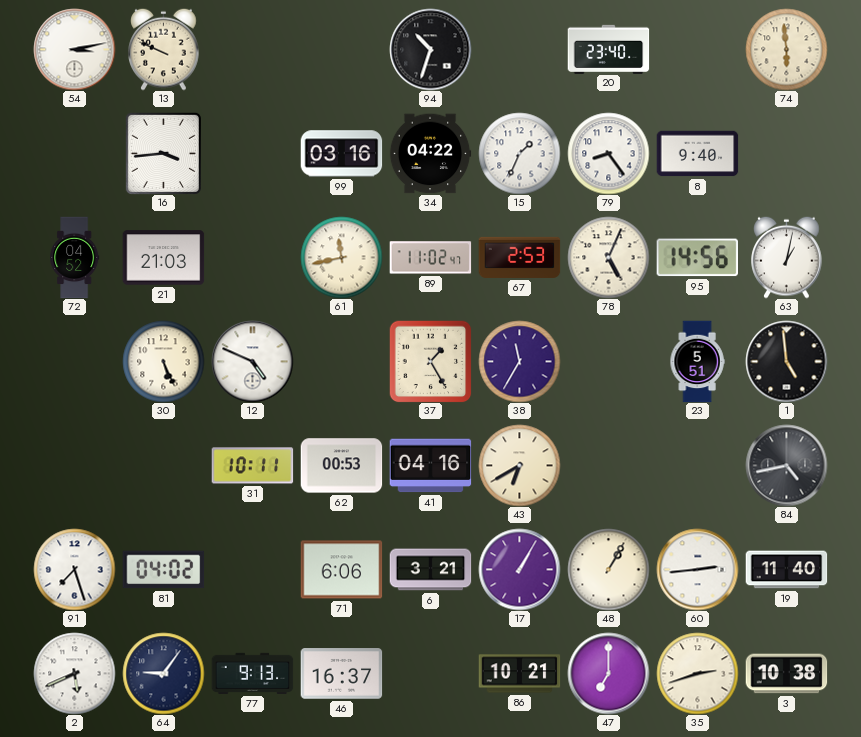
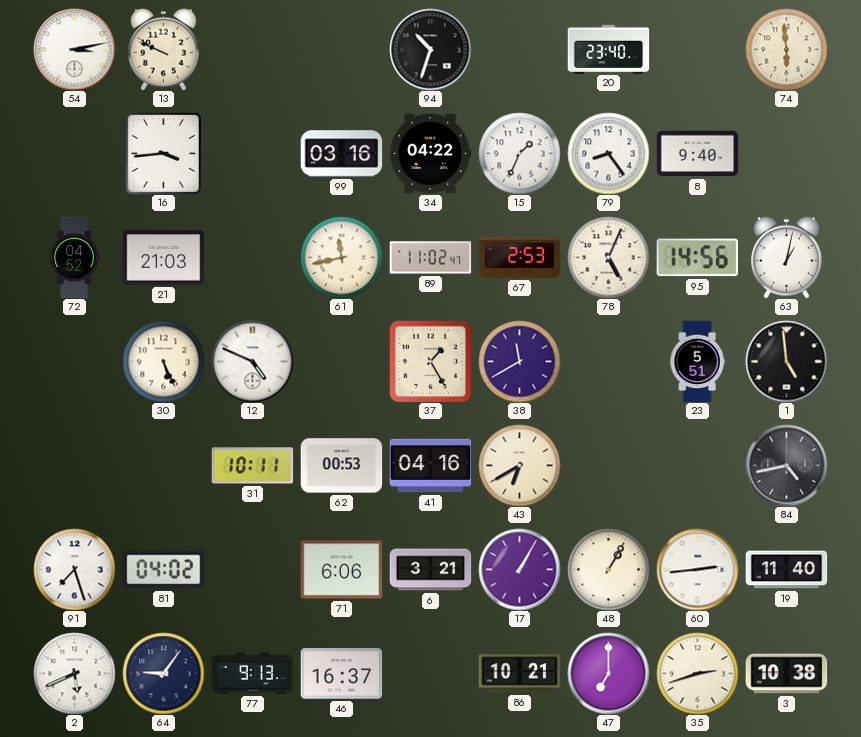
38: 11:35 -> 11:40 (519, 361)
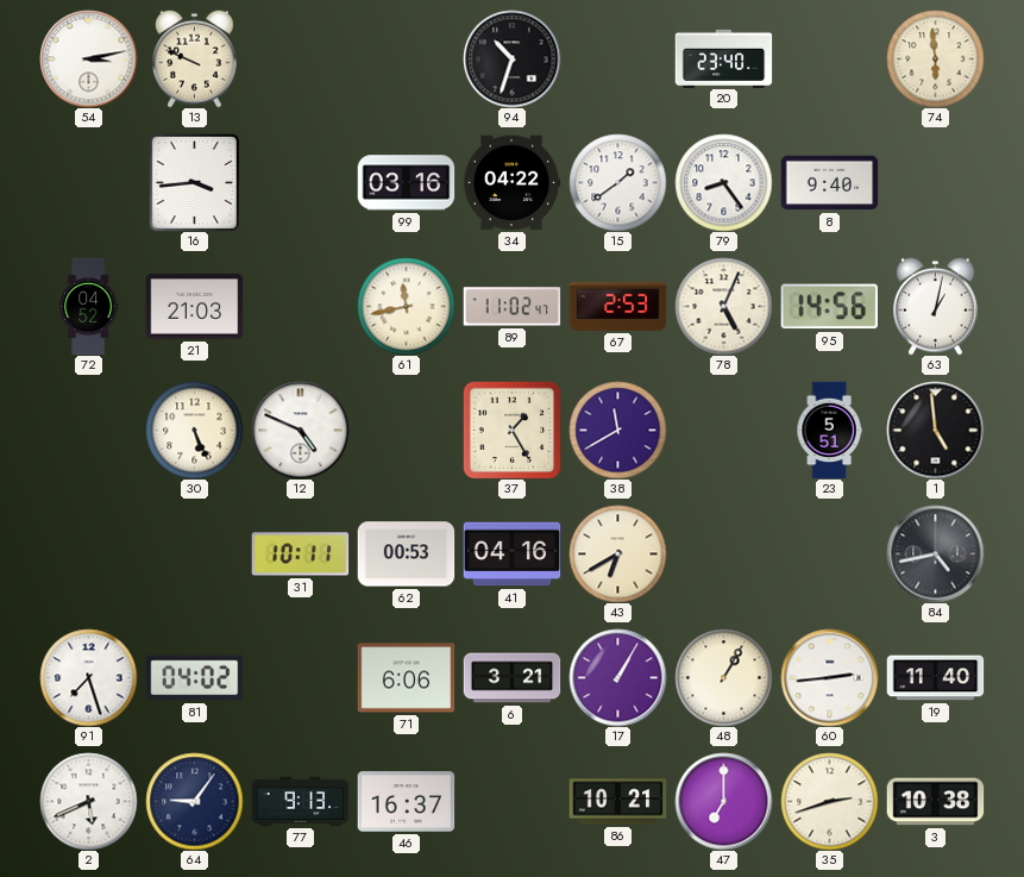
15: 1:34 -> 1:39 (617, 182)
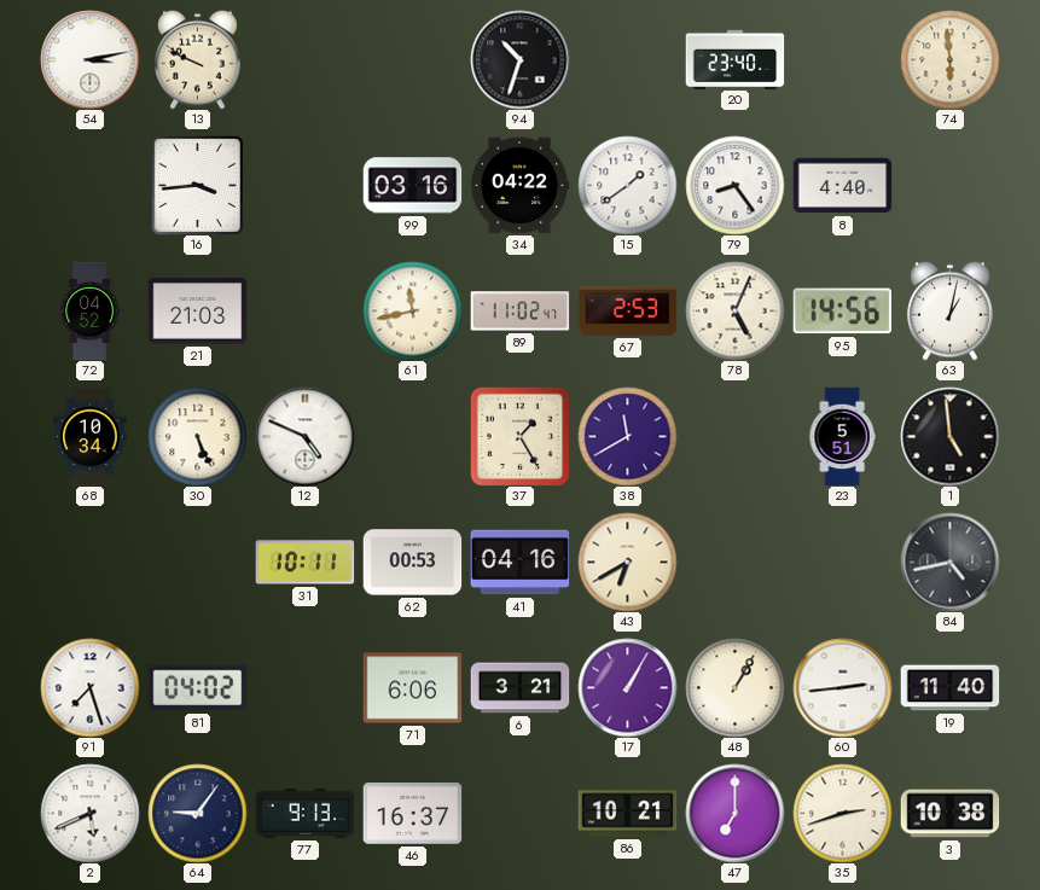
8: 9:40 -> 4:40 (842, 186)
68: none -> 10:34 (91, 436)
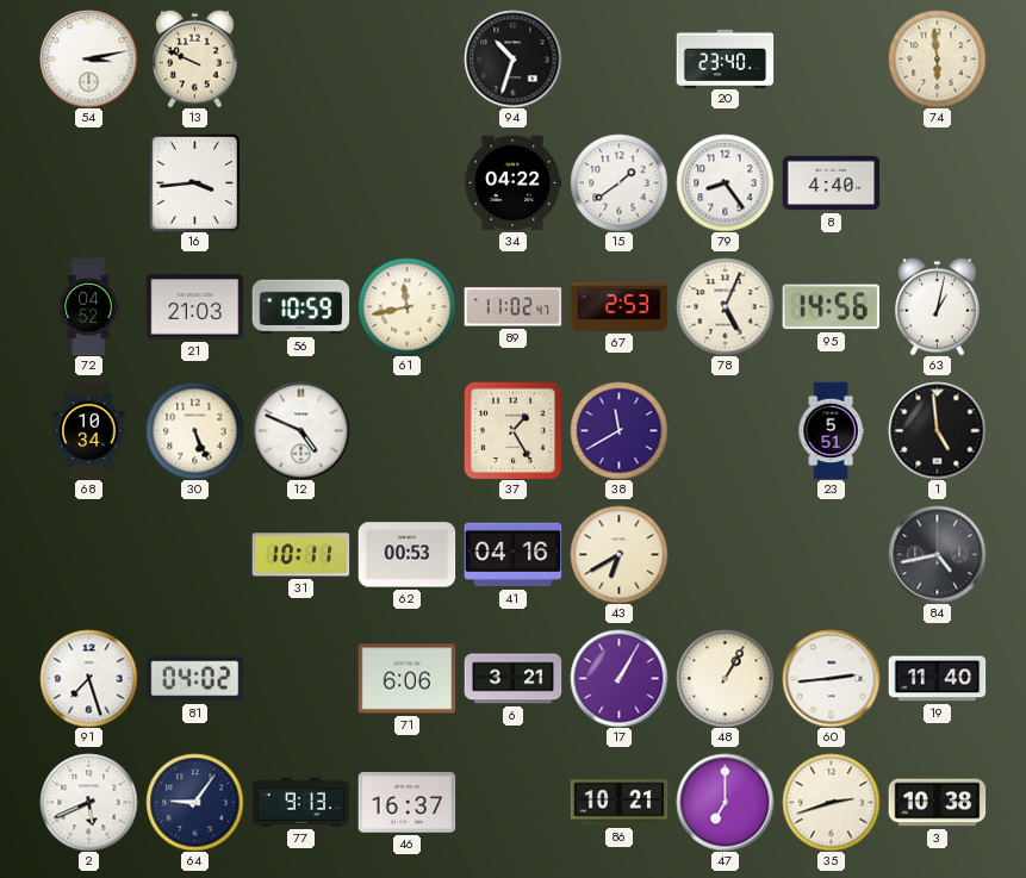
99: 03:16 -> none (412, 186)
56: none -> 10:59 (300, 307)
